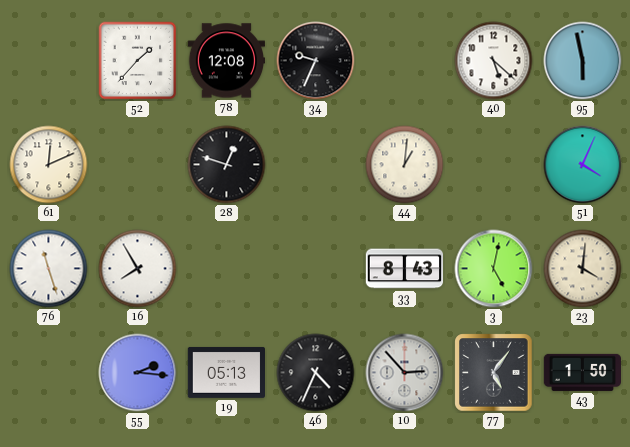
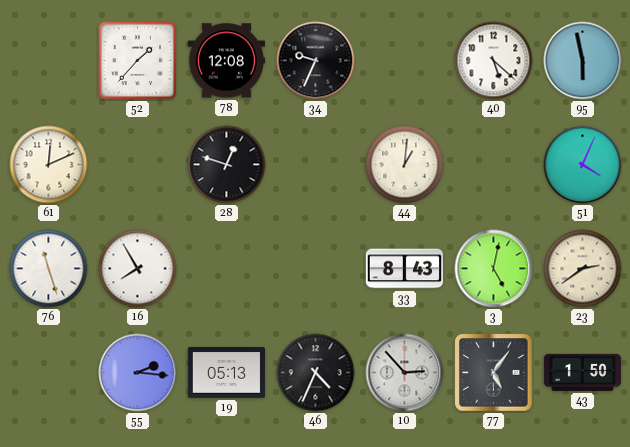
23: 4:01 -> 2:39 (583, 269)
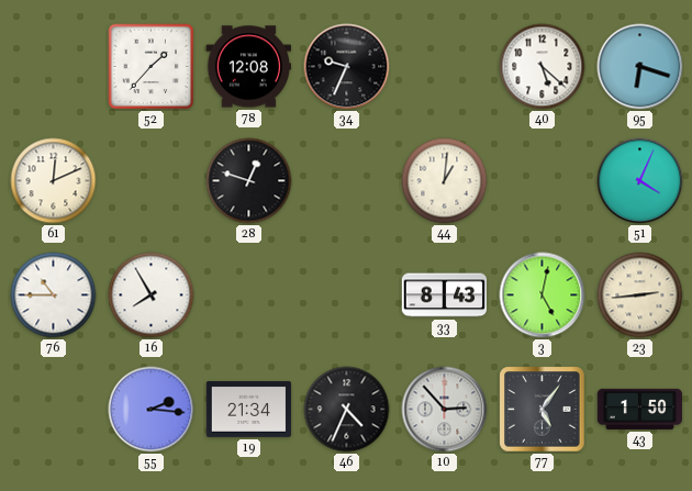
95: 5:58 -> 6:18 (640, 67)
76: 11:27 -> 10:45 (54, 295)
23: 2:39 -> 2:44 (640, 295)
19: 05:13 -> 21:34 (248, 410)
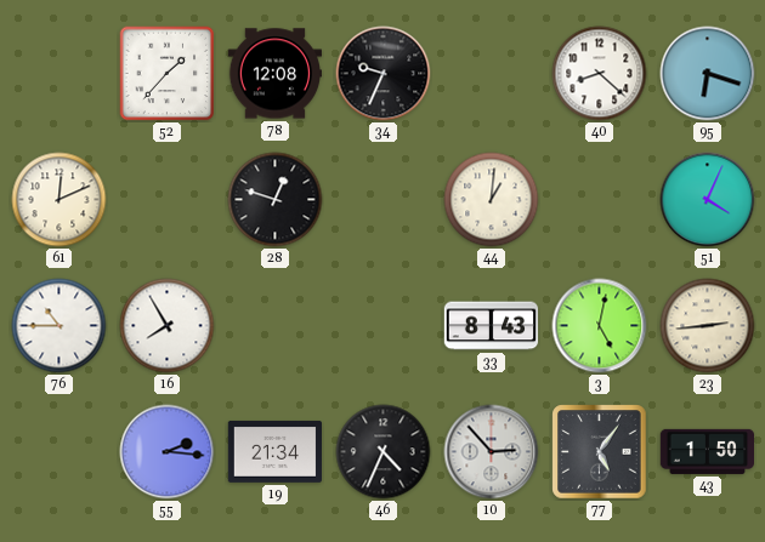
40: 5:22 -> 8:22 (600, 74)
